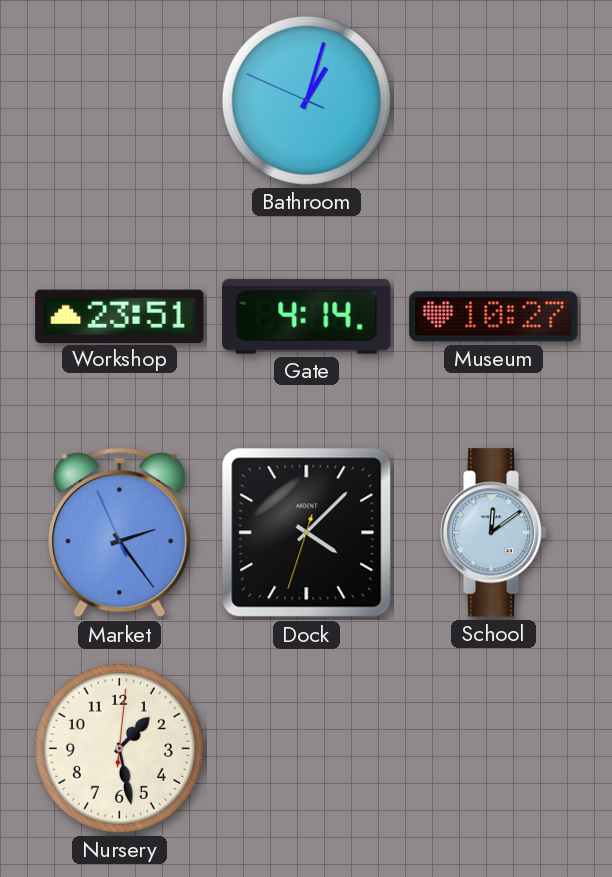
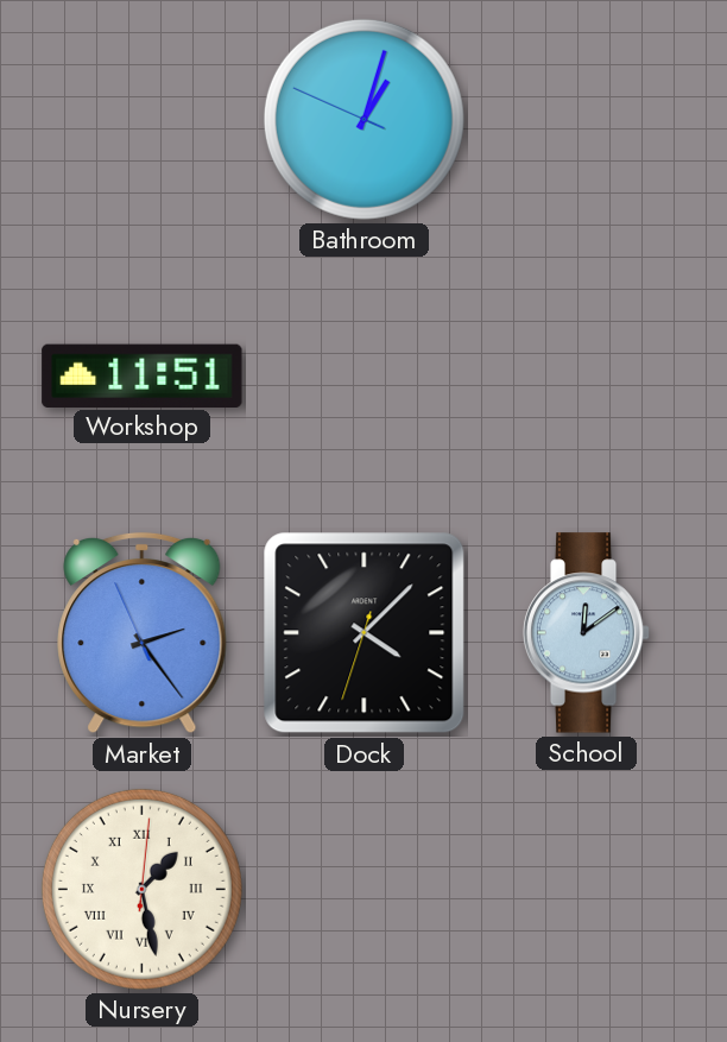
Workshop: 23:51 -> 11:51 (143, 375)
Gate: 4:14 -> none (307, 316)
Museum: 10:27 -> none (494, 317)
Nursery numerals: Arabic -> Roman (141, 889)
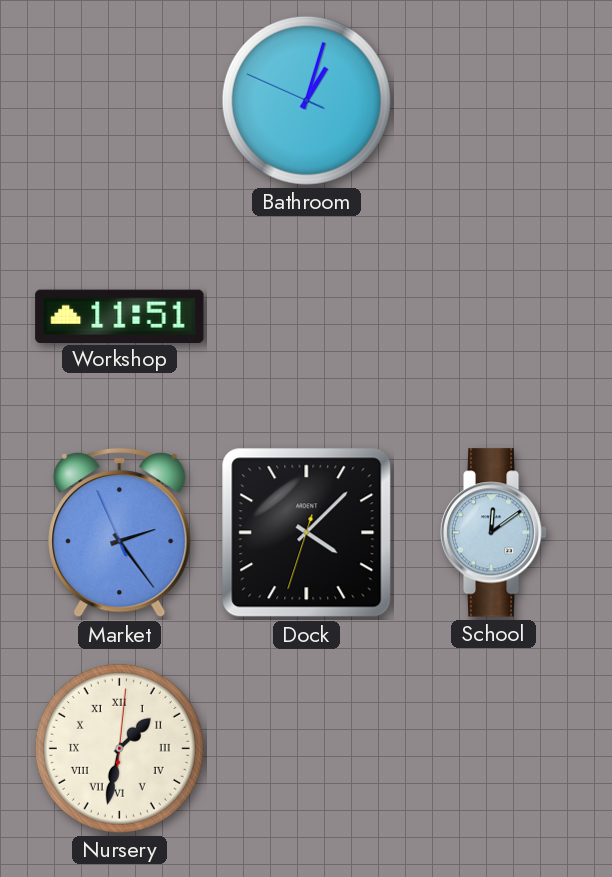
Nursery: 1:28 -> 1:32 (119, 748)
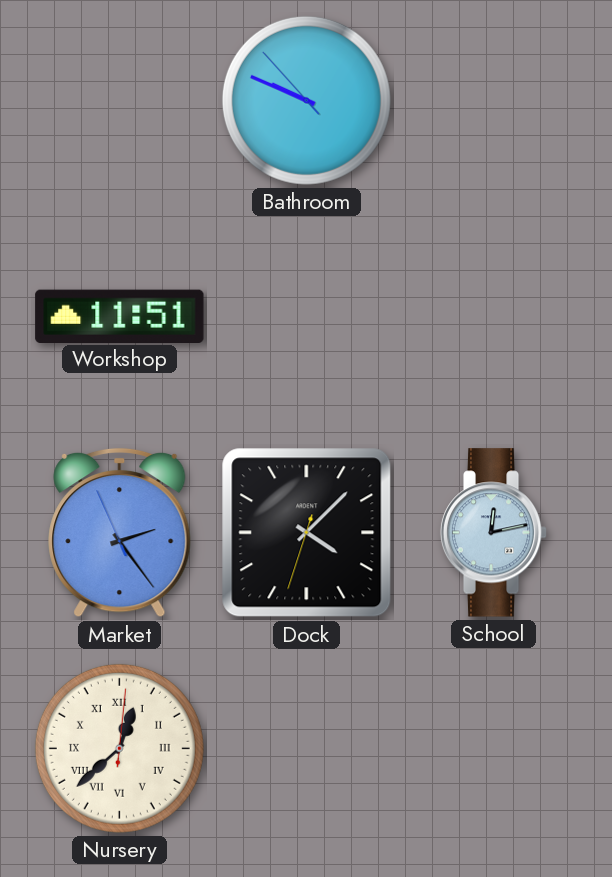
Bathroom: 1:02 -> 9:48 (306, 100)
School: 12:09 -> 12:13 (494, 533)
Nursery: 1:32 -> 12:38 (119, 748)
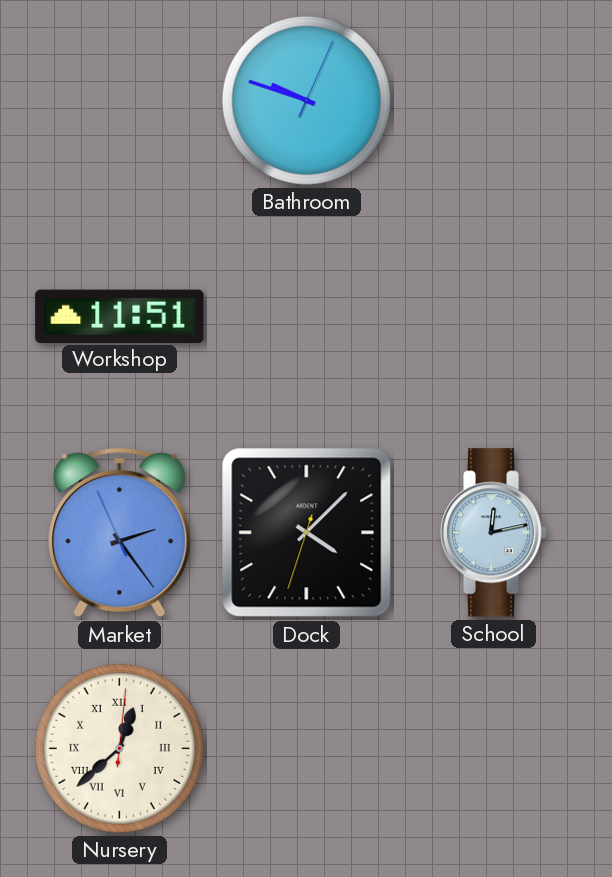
Bathroom: 9:48:53 -> 9:48:04 (306, 100)
